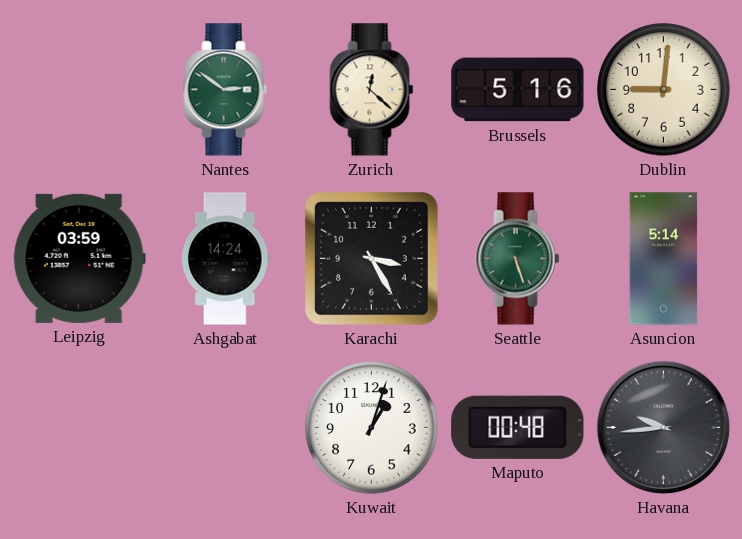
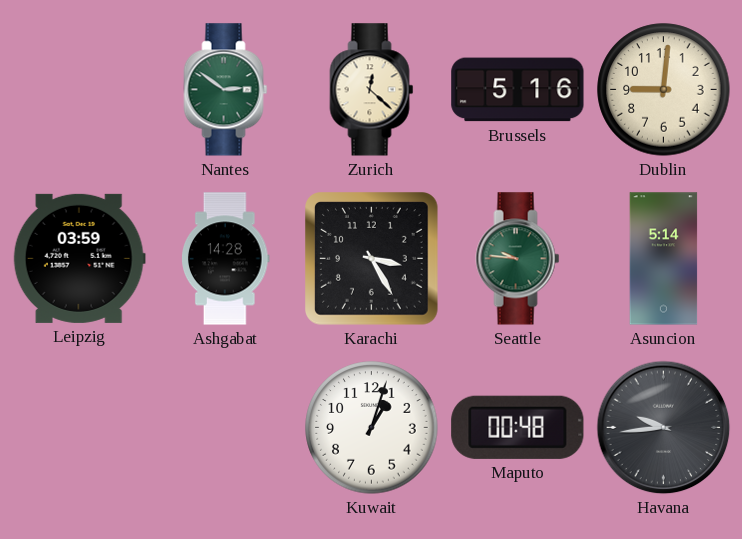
Ashgabat: 14:24 -> 14:28 (226, 259)
Seattle: 5:27 -> 9:46 (518, 259)
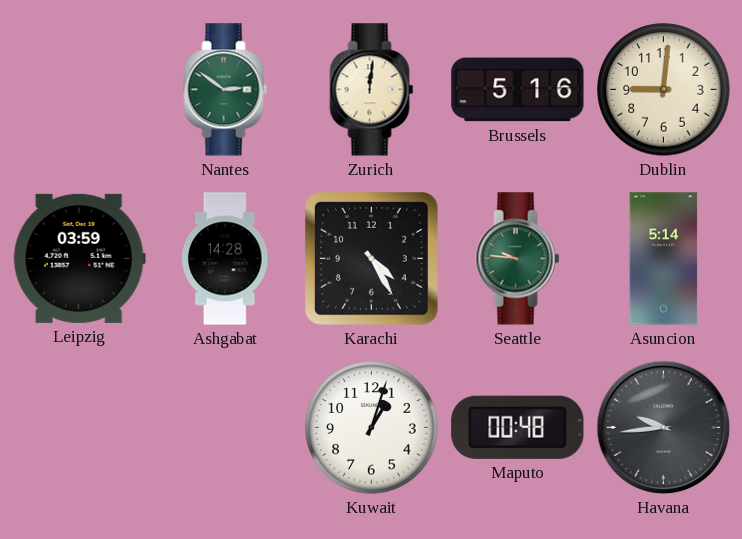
Zurich: 12:22 -> 12:01 (372, 90)
Karachi: 3:25 -> 4:25 (372, 259)
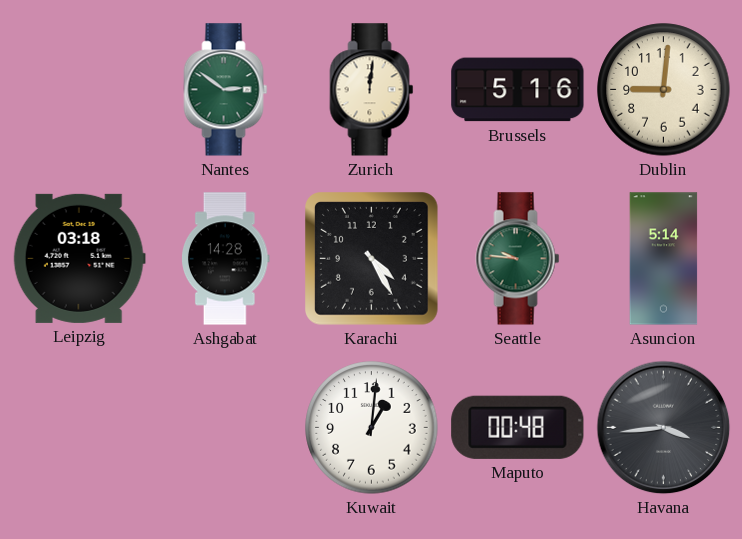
Leipzig: 03:59 -> 03:18 (79, 258)
Kuwait: 1:03 -> 1:01 (372, 428)
Havana: 9:44 -> 3:44 (664, 428)
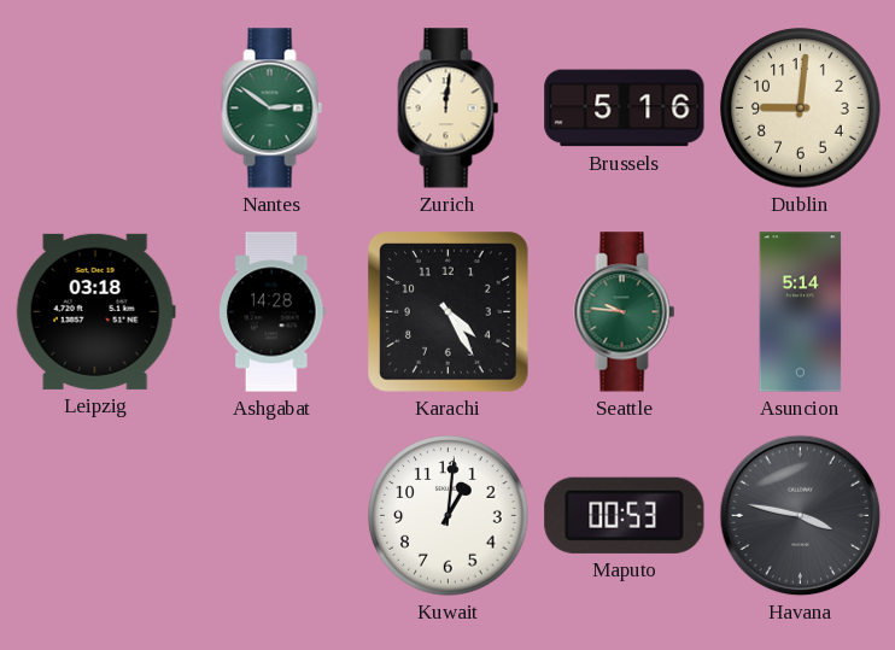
Maputo: 00:48 -> 00:53 (625, 515)
Havana: 3:44 -> 3:47 (801, 516)
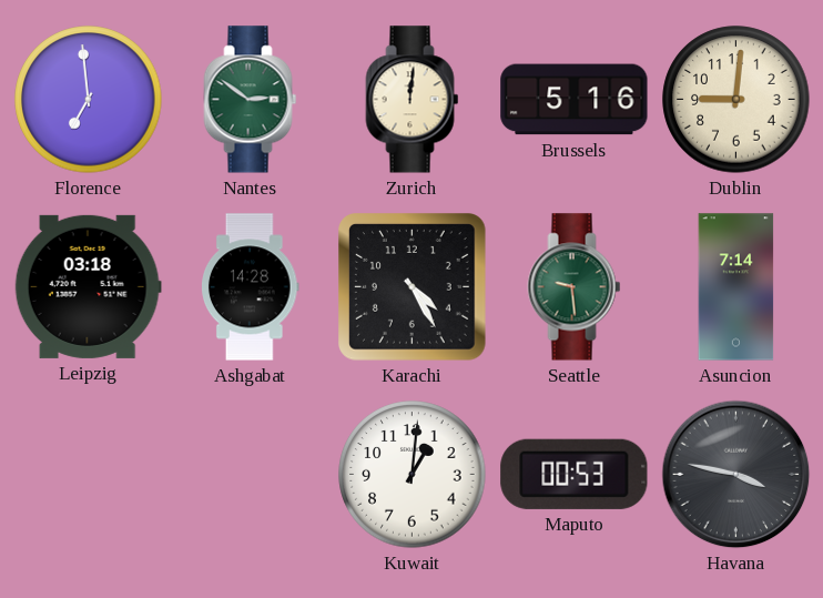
Florence: none -> 6:59 (89, 100)
Seattle: 9:46 -> 9:29 (575, 287)
Asuncion: 5:14 -> 7:14 (736, 287)
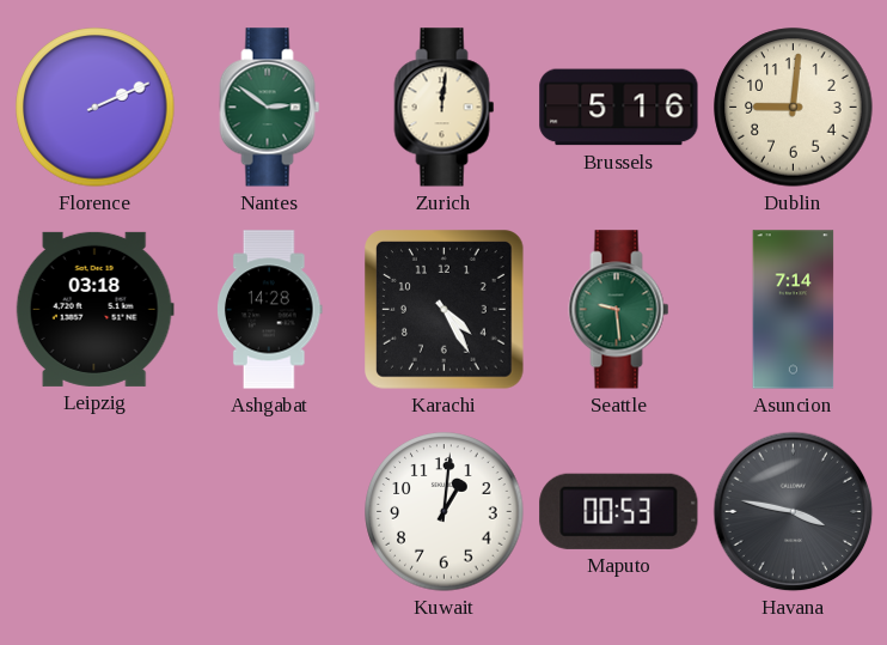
Florence: 6:59 -> 2:11 (96, 108)
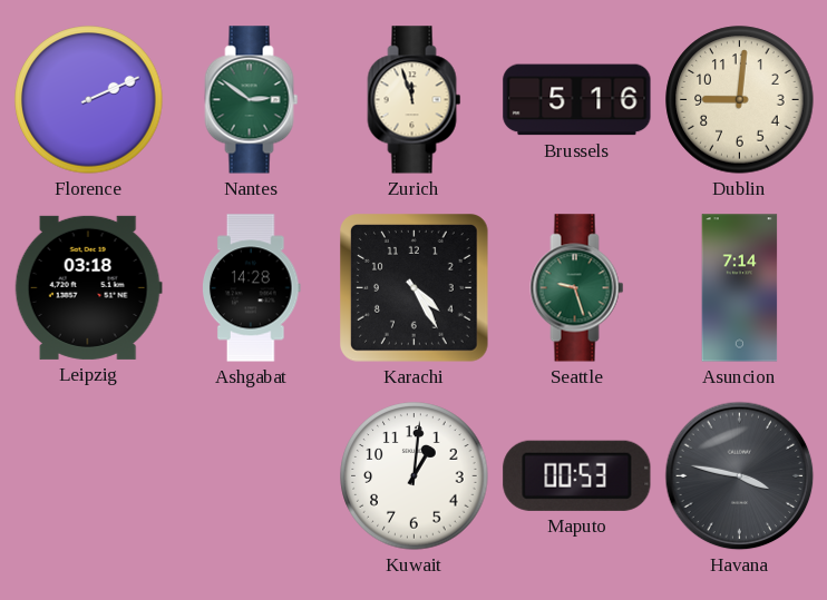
Zurich: 12:01 -> 11:57 (415, 100)
Seattle: 9:29 -> 9:27 (577, 288)
